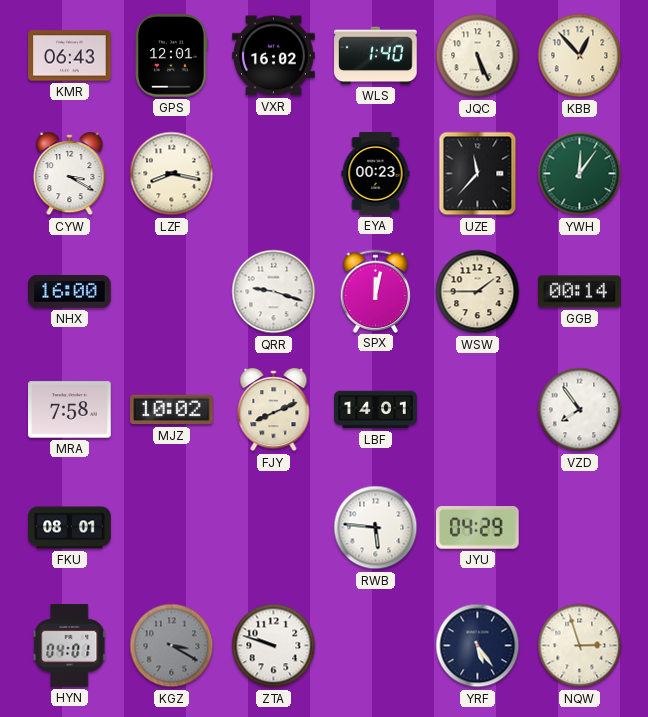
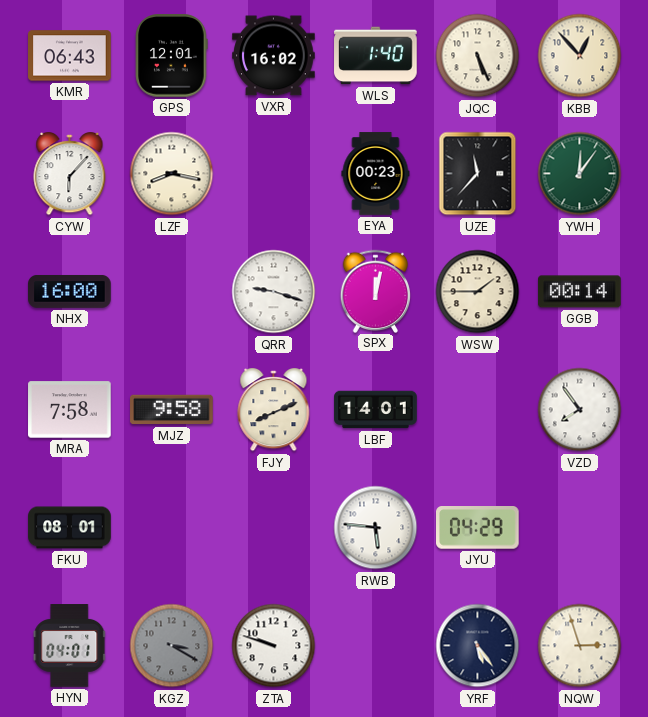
CYW: 3:20 -> 6:07 (70, 175)
MJZ: 10:02 -> 9:58 (172, 410)
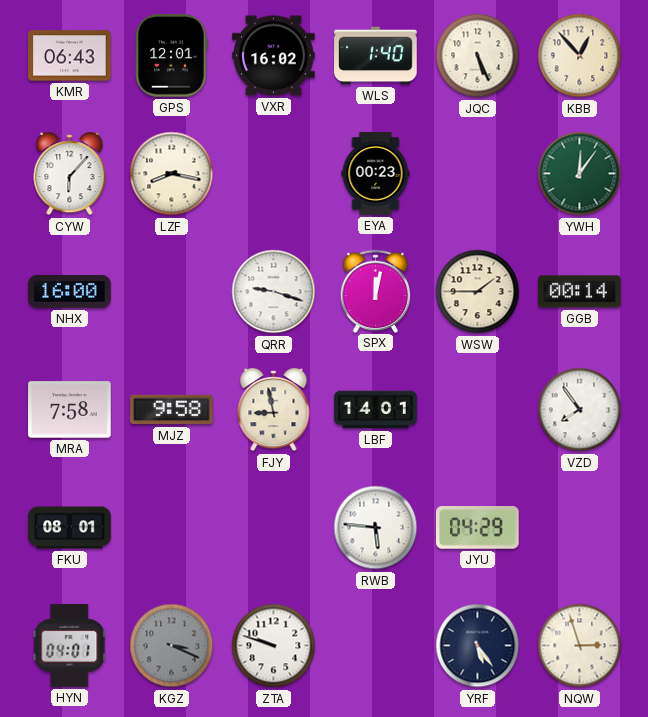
UZE: 11:37 -> none (478, 174)
FJY: 8:11 -> 8:58 (274, 411)
KGZ: 3:20 -> 3:19 (172, 646)
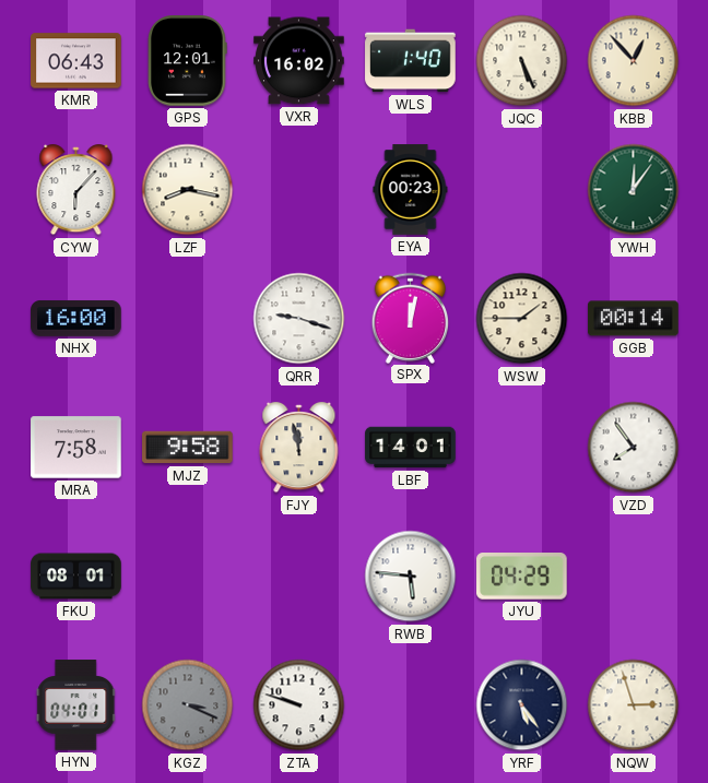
FJY: 8:58 -> 11:58 (299, 449)
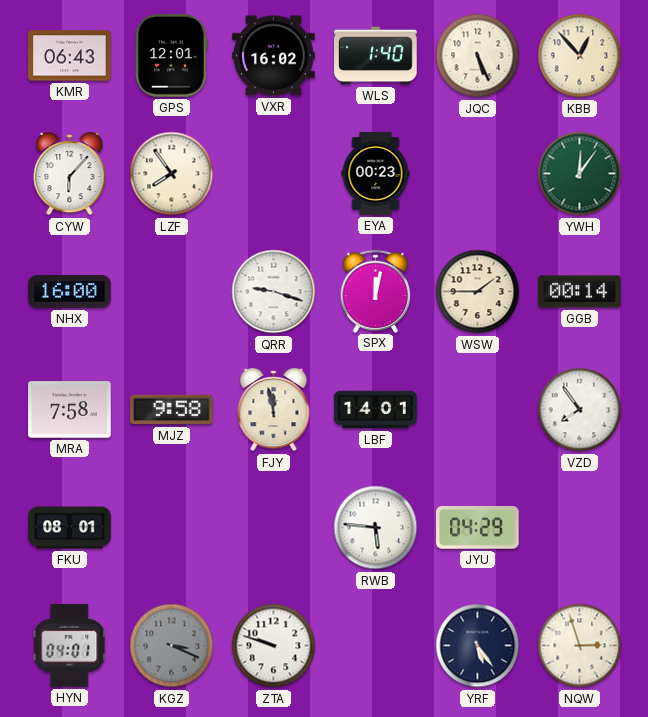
LZF: 8:17 -> 7:54 (172, 174)
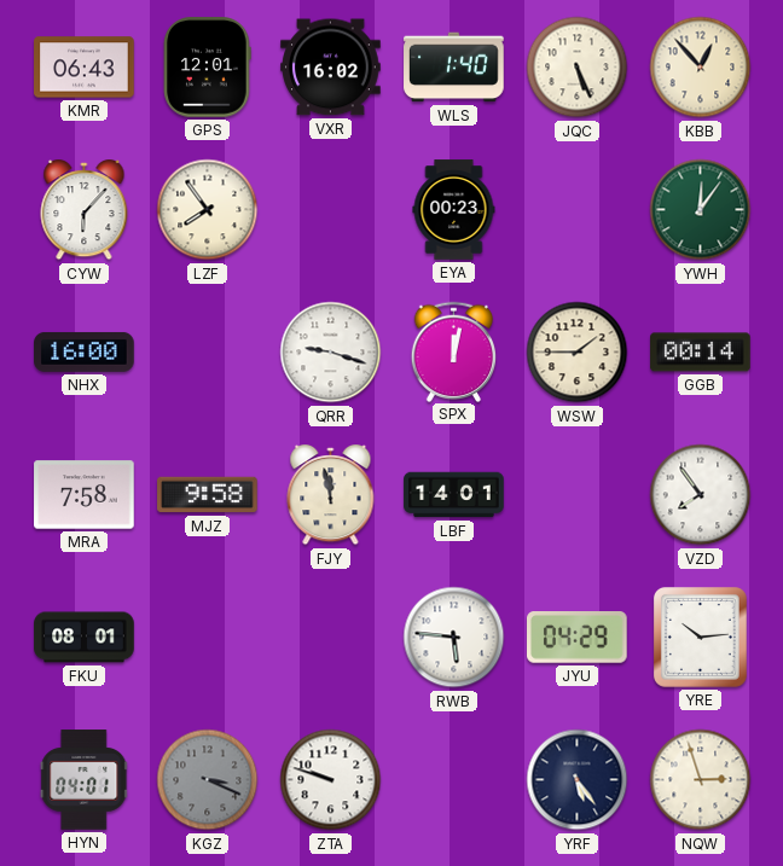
YRE: none -> 10:14 (700, 637)
